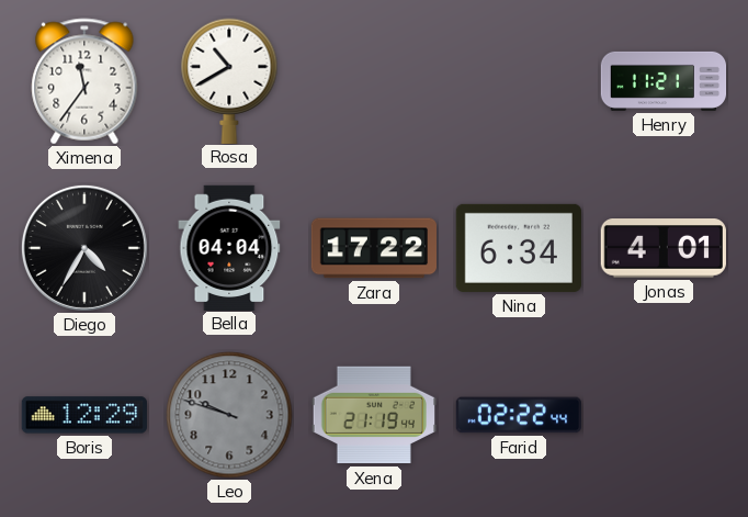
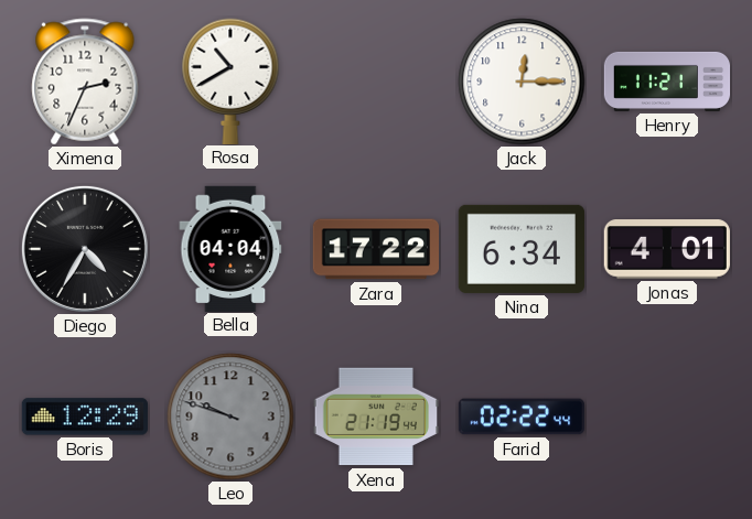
Ximena: 11:36 -> 2:34 (85, 82)
Jack: none -> 12:15 (522, 82)
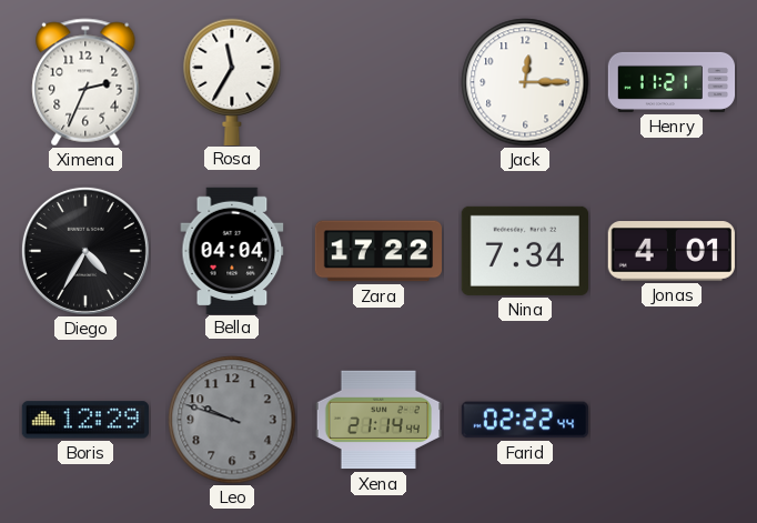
Rosa: 10:40 -> 11:35 (232, 81)
Nina: 6:34 -> 7:34 (524, 251)
Xena: 21:19 -> 21:14 (377, 420)
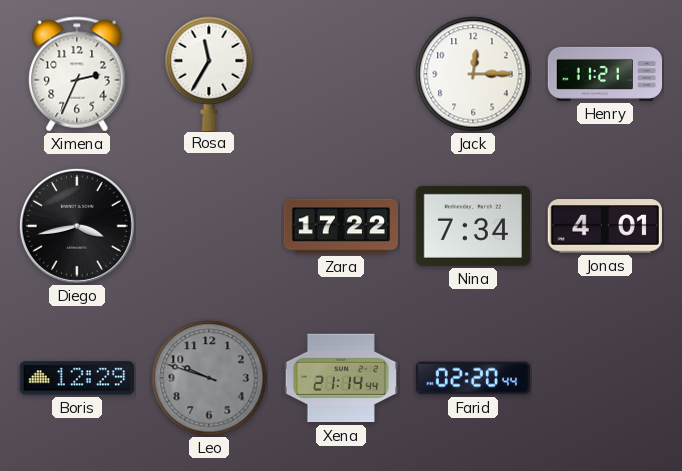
Diego: 4:35 -> 3:43 (77, 226)
Bella: 04:04 -> none (232, 250)
Farid: 02:22 -> 02:20 (473, 378)
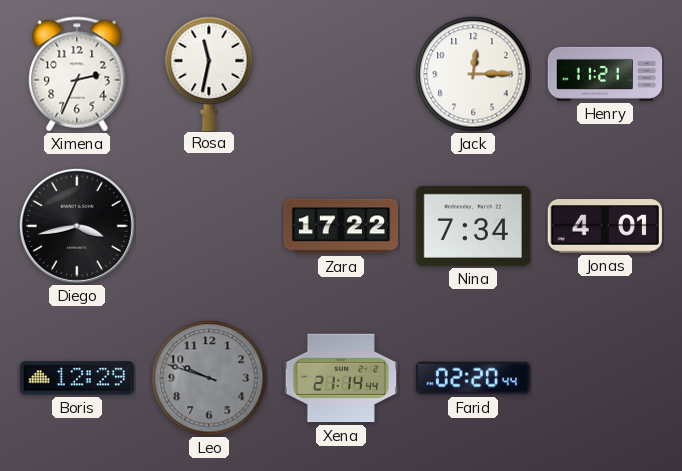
Rosa: 11:35 -> 11:32 (209, 73)
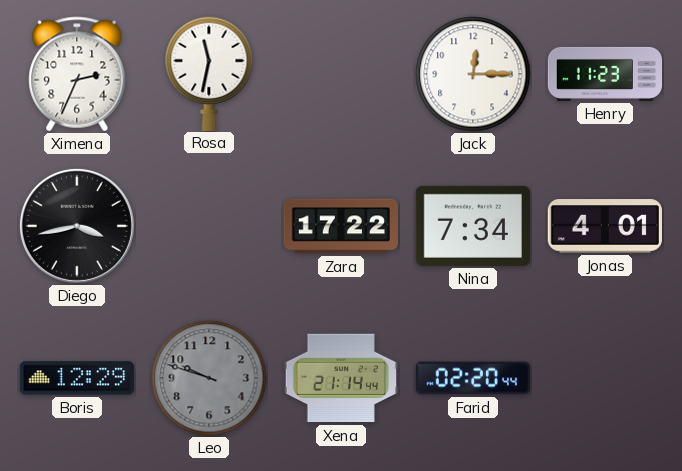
Henry: 11:21 -> 11:23 (605, 74)
